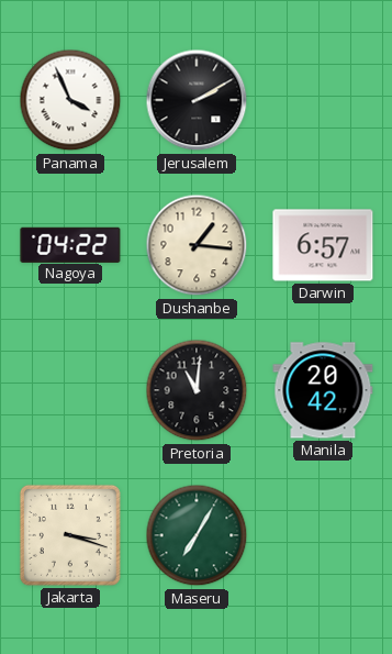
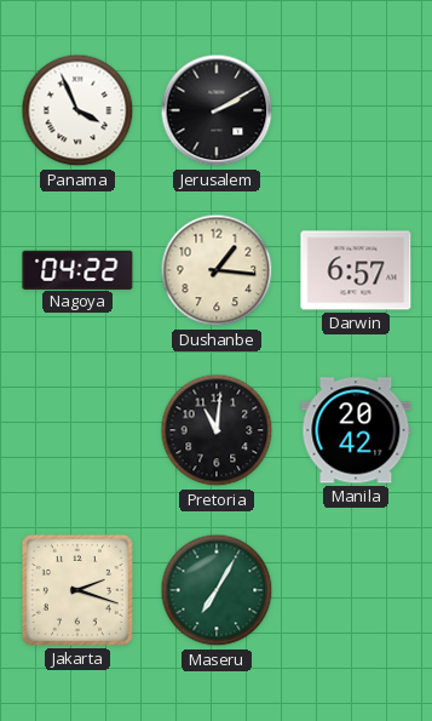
Jakarta: 3:18 -> 2:18 (77, 590)
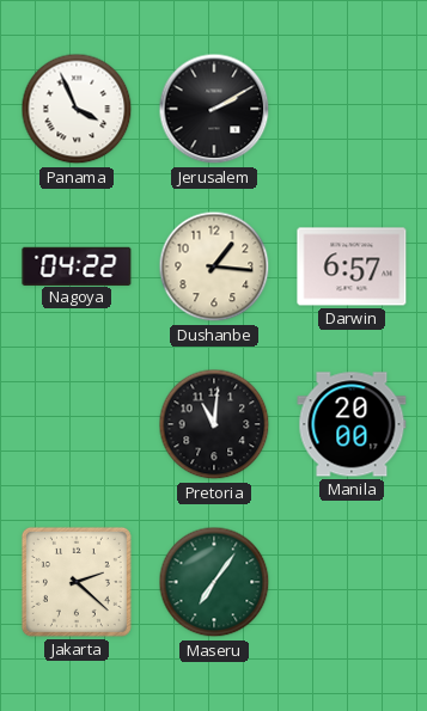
Manila: 20:42 -> 20:00 (352, 424)
Jakarta: 2:18 -> 2:22 (77, 582)
Maseru: 7:05 -> 7:06 (214, 582)
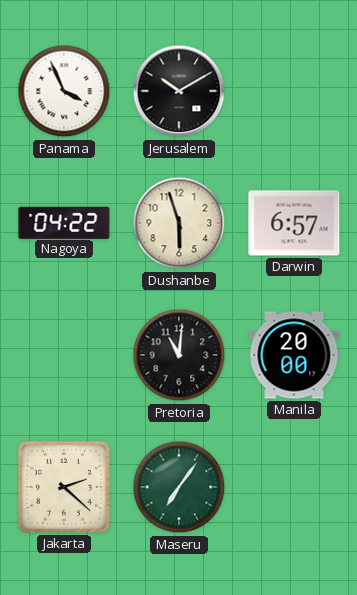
Jerusalem: 2:10 -> 10:10 (179, 91)
Dushanbe: 1:16 -> 5:57 (179, 223)
